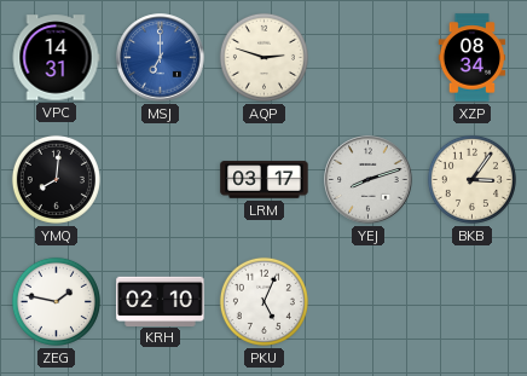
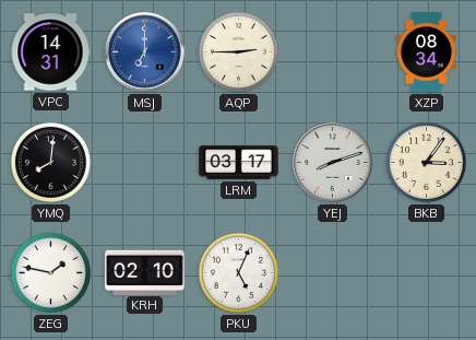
AQP: 2:48 -> 2:45 (238, 51)
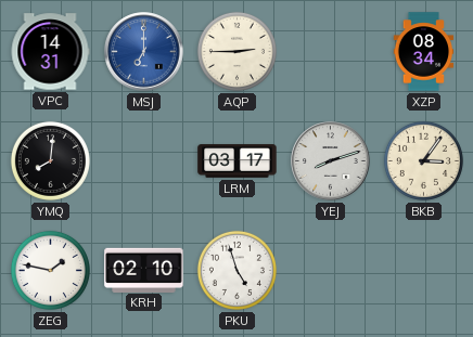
PKU: 5:04 -> 4:57 (237, 270)
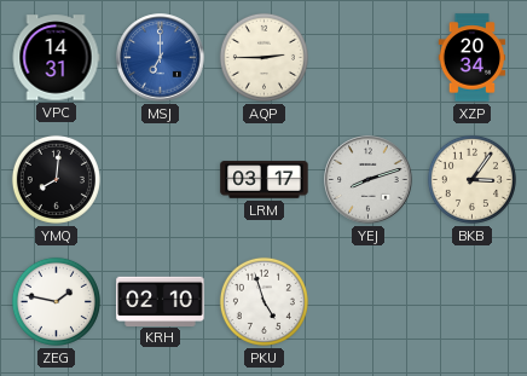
XZP: 08:34 -> 20:34 (473, 58)
